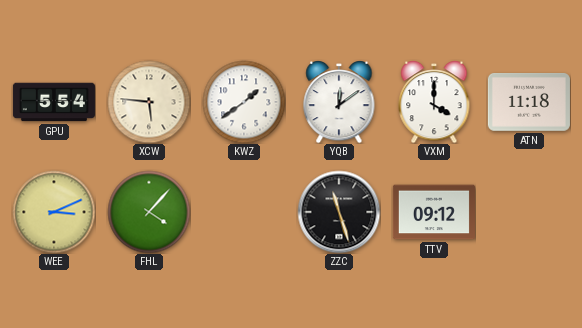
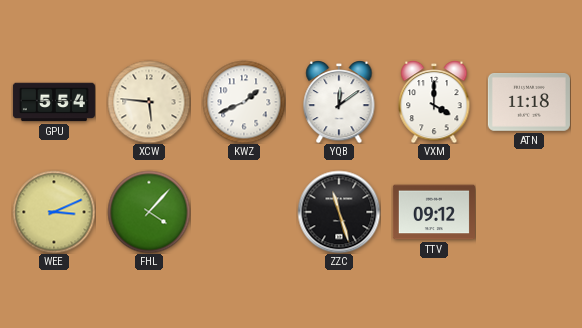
KWZ: 1:39 -> 1:41 (244, 102)
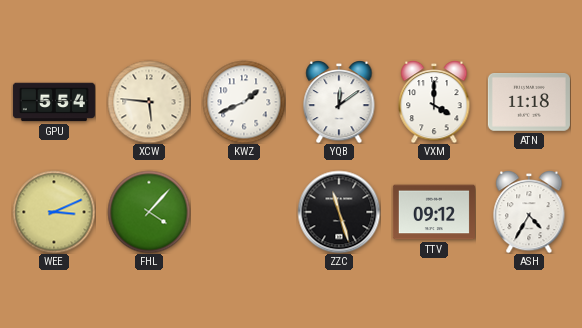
ASH: none -> 4:35 (529, 212)
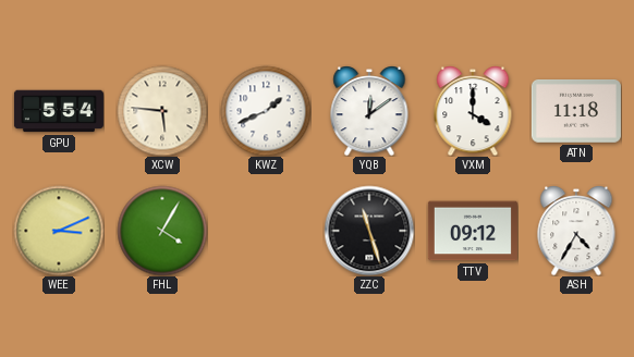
FHL: 4:07 -> 4:05 (162, 231)
